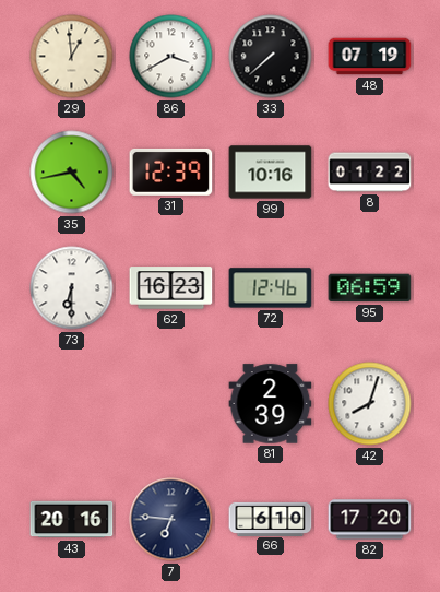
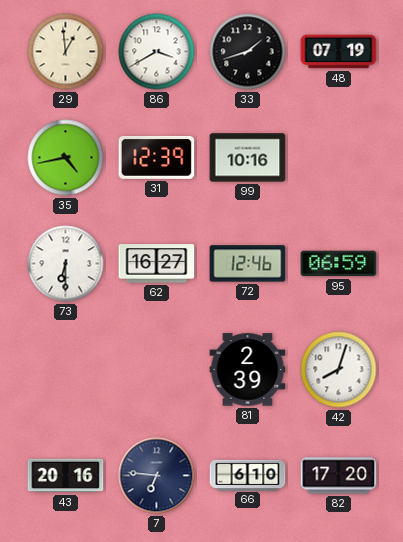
33: 7:38 -> 1:42 (248, 52)
8: 01:22 -> none (370, 173)
62: 16:23 -> 16:27 (157, 264)
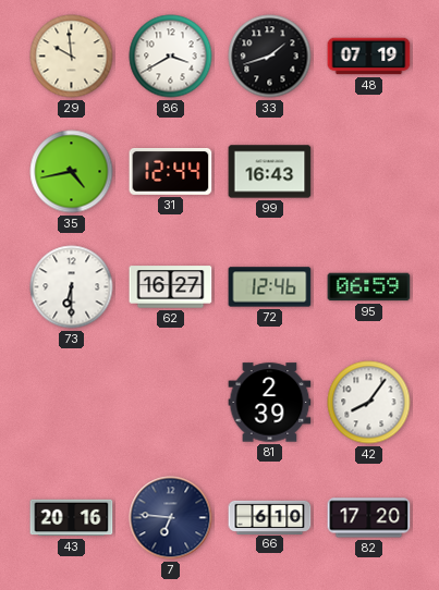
29: 12:59 -> 9:59 (72, 57)
31: 12:39 -> 12:44 (171, 171)
99: 10:16 -> 16:43 (270, 172)
42: 8:03 -> 8:06 (369, 403)
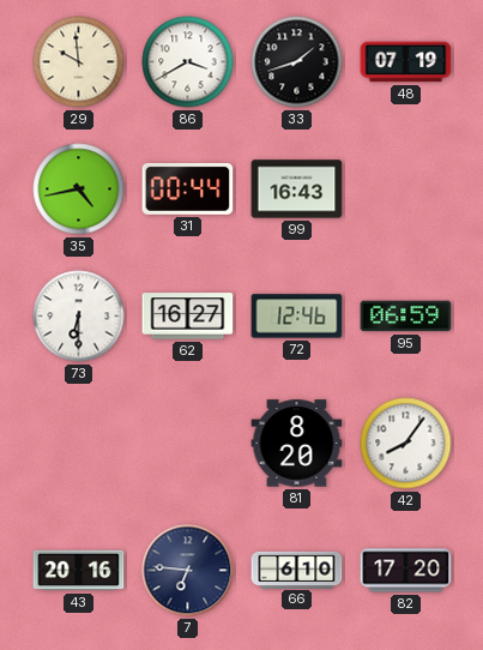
31: 12:44 -> 00:44 (188, 188)
81: 2:39 -> 8:20 (297, 444)
